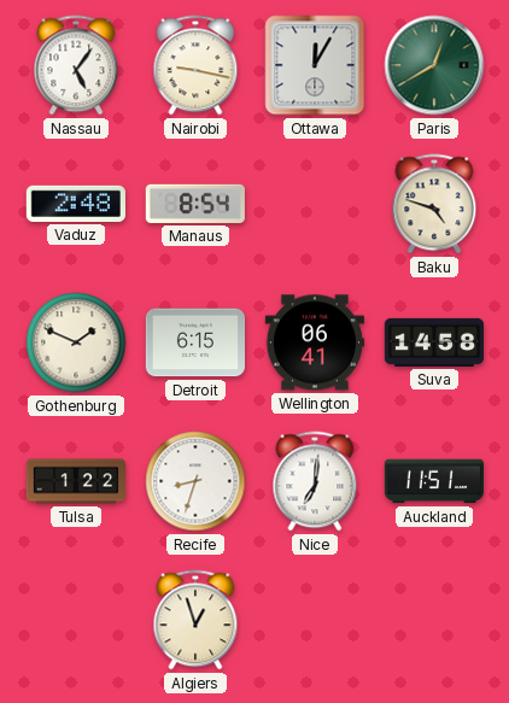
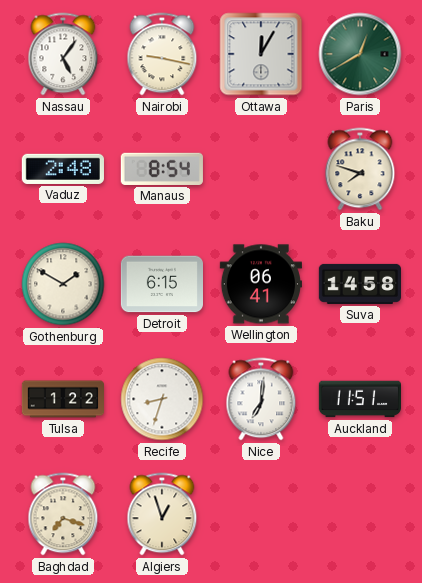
Baku: 4:48 -> 7:48 (360, 169)
Gothenburg: 1:49 -> 1:50 (63, 284)
Baghdad: none -> 7:18 (63, 514)
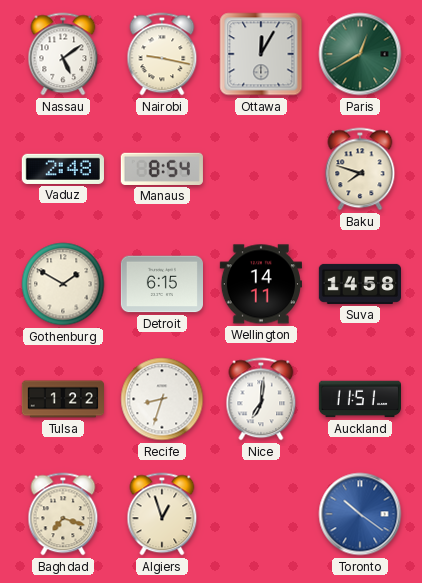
Nassau: 5:06 -> 5:09 (63, 54)
Wellington: 06:41 -> 14:11 (261, 284)
Toronto: none -> 10:21 (360, 514)
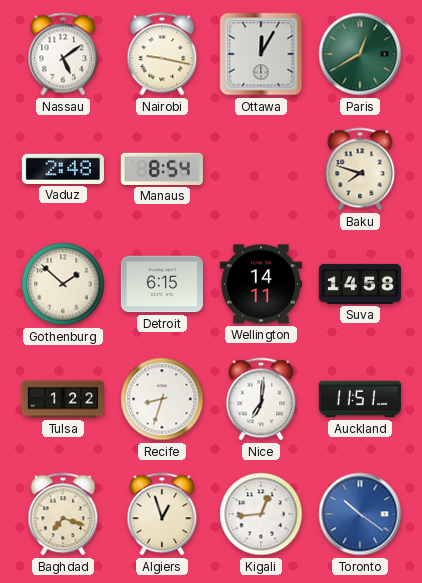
Gothenburg: 1:50 -> 1:52 (63, 284)
Kigali: none -> 12:44 (261, 514)
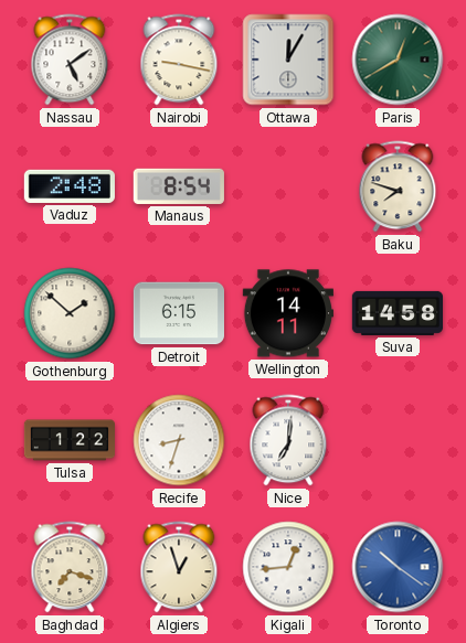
Auckland: 11:51 -> none (359, 399)
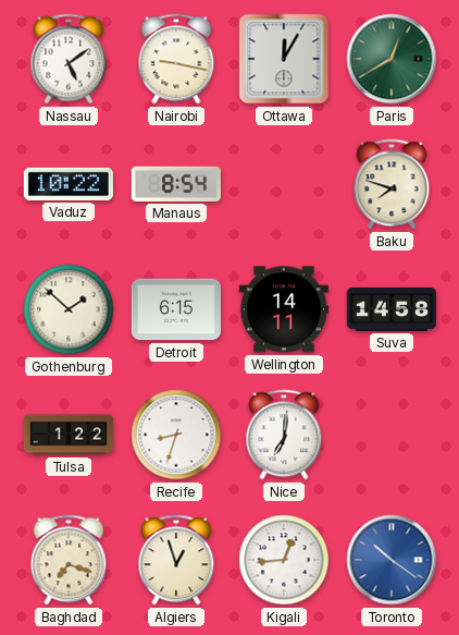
Vaduz: 2:48 -> 10:22 (69, 184)
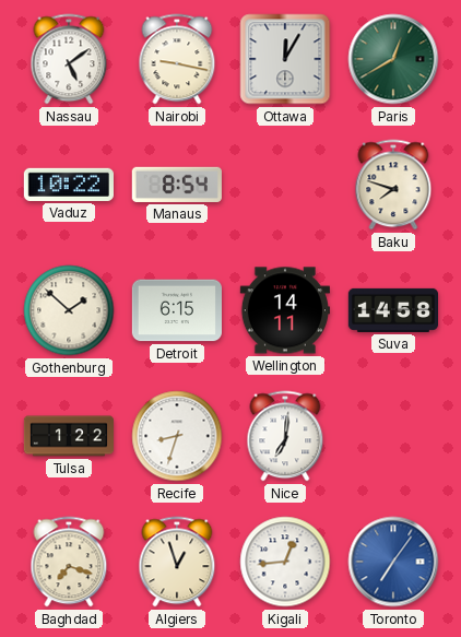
Toronto: 10:21 -> 7:06 (393, 562)
